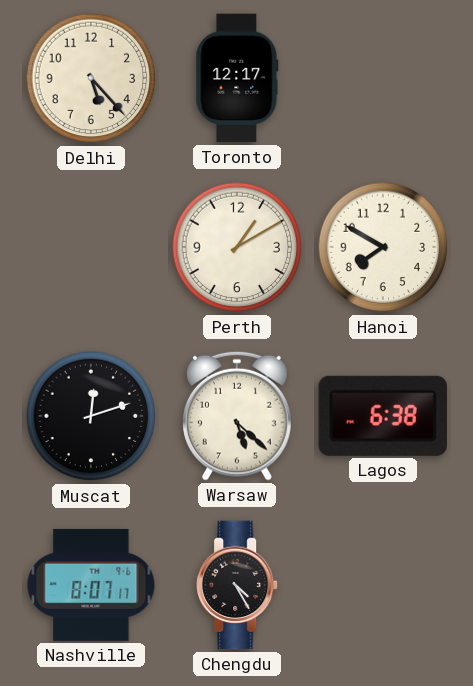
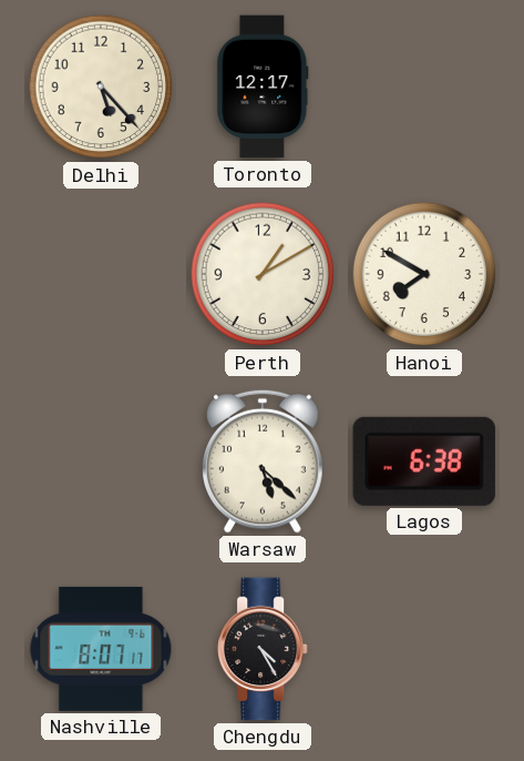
Muscat: 12:12 -> none (91, 416)
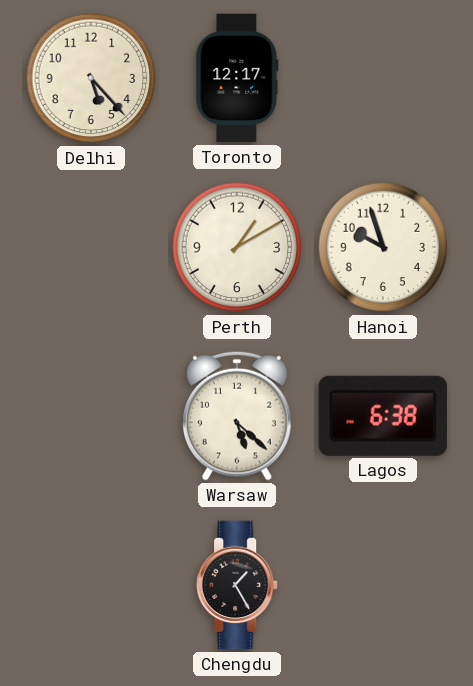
Hanoi: 7:50 -> 9:57 (383, 247)
Nashville: 8:07 -> none (101, 649)
Chengdu: 4:25 -> 1:25 (238, 585)
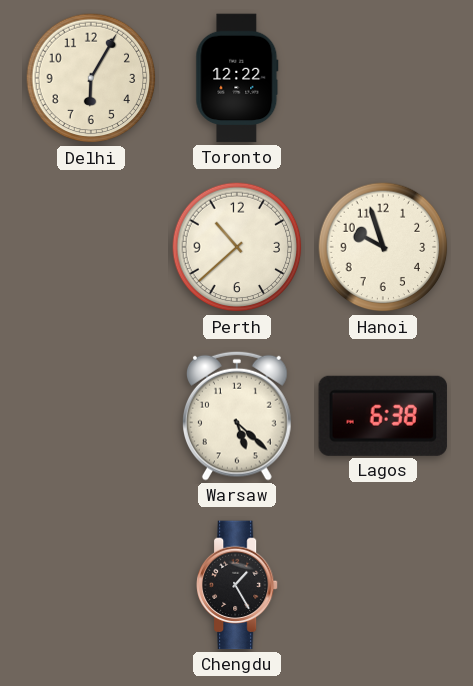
Delhi: 5:23 -> 6:05 (91, 78)
Toronto: 12:17 -> 12:22 (237, 78)
Perth: 1:10 -> 10:38 (237, 247)
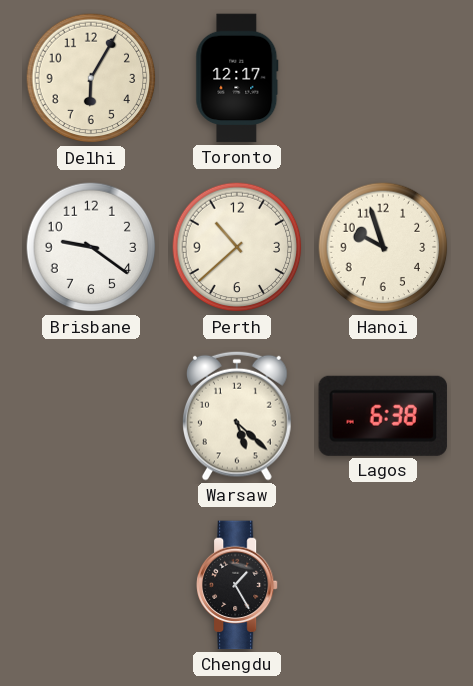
Toronto: 12:22 -> 12:17 (237, 78)
Brisbane: none -> 9:21 (91, 247)
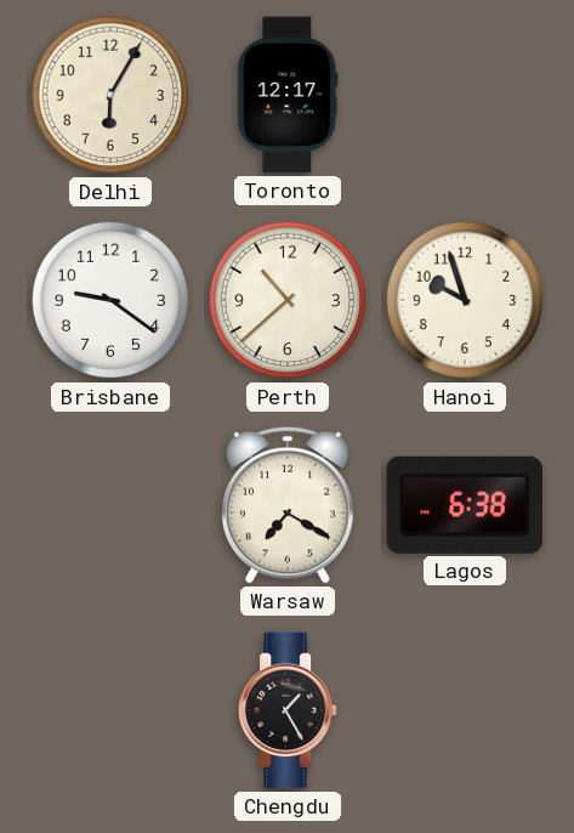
Warsaw: 5:22 -> 7:20 (289, 505)
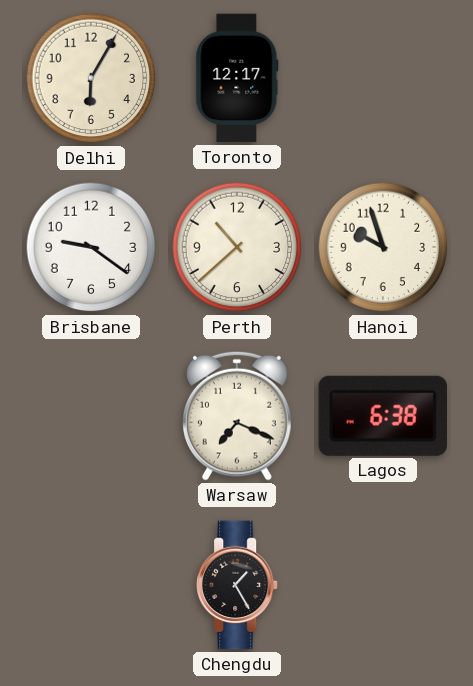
Warsaw: 7:20 -> 7:19 (238, 416)
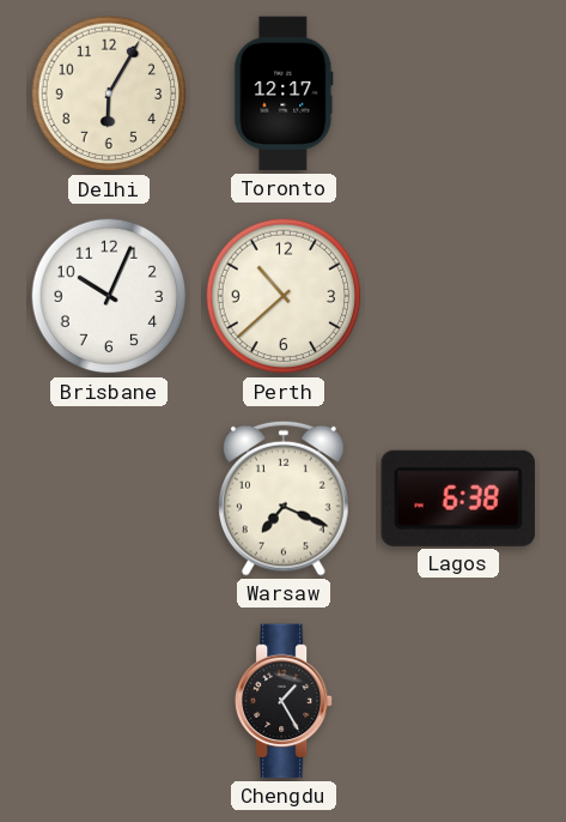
Brisbane: 9:21 -> 10:04 (109, 296)
Hanoi: 9:57 -> none (383, 247)
